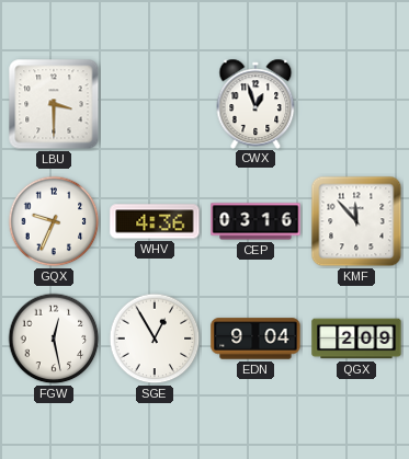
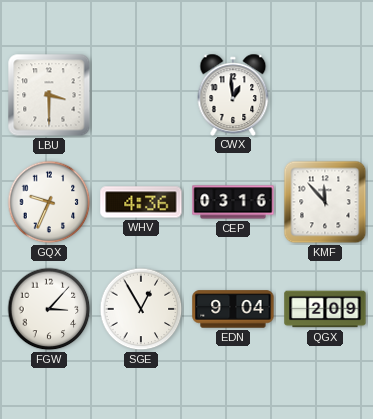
CWX: 12:57 -> 12:59 (233, 94)
FGW: 12:28 -> 3:07 (49, 309)
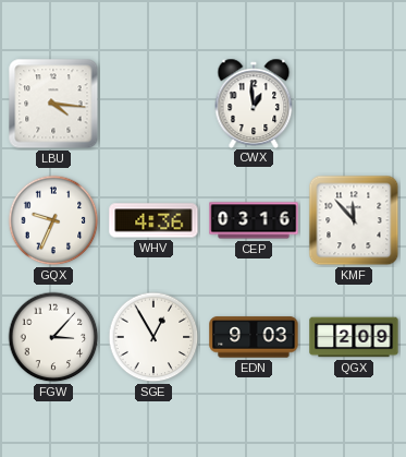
LBU: 3:30 -> 4:16 (53, 104)
EDN: 9:04 -> 9:03 (254, 337)
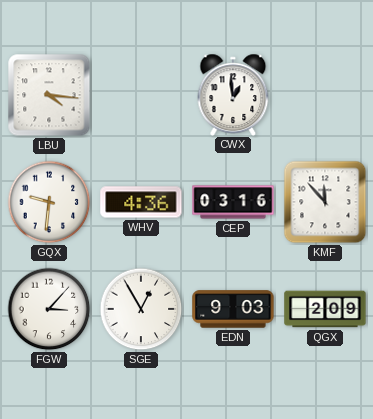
GQX: 9:34 -> 9:31 (49, 202)
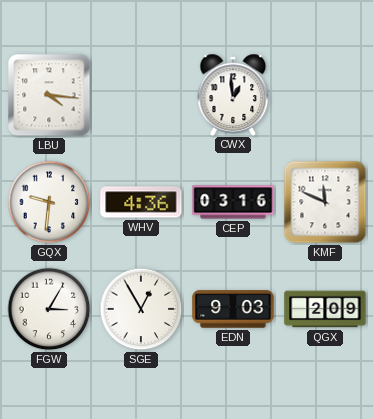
KMF: 11:53 -> 11:49 (325, 202)
FGW: 3:07 -> 3:05 (49, 309)
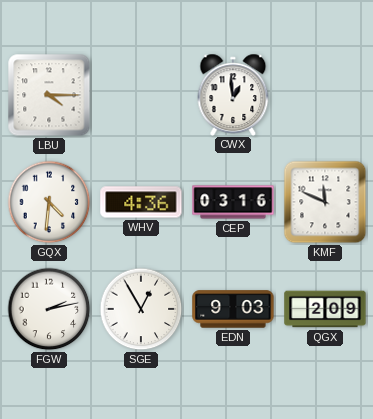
LBU: 4:16 -> 4:15 (49, 95)
GQX: 9:31 -> 4:31 (49, 202)
FGW: 3:05 -> 2:13 (49, 309)
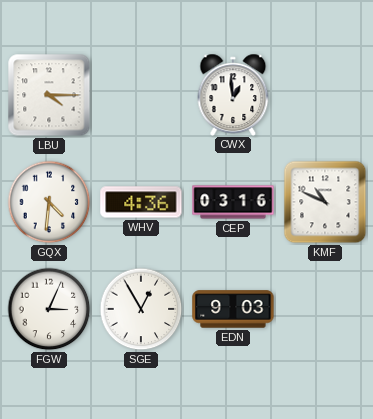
KMF: 11:49 -> 10:49 (325, 202)
FGW: 2:13 -> 3:04 (49, 309)
QGX: 2:09 -> none (325, 309)
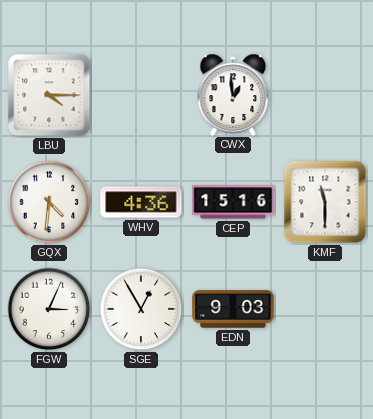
CEP: 03:16 -> 15:16 (233, 202)
KMF: 10:49 -> 11:30 (325, 202)
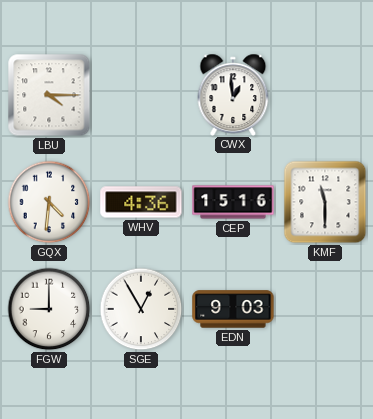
FGW: 3:04 -> 9:00 (49, 309)
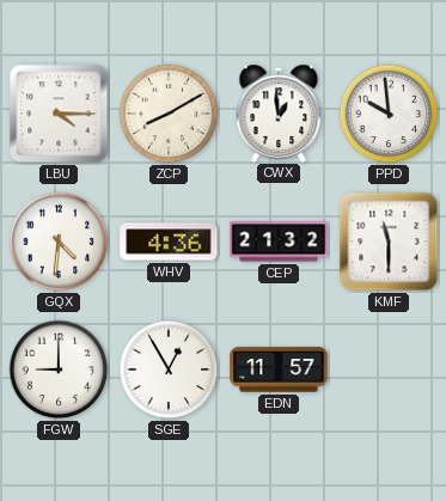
ZCP: none -> 8:10 (169, 114)
PPD: none -> 9:59 (389, 114)
CEP: 15:16 -> 21:32 (279, 242)
EDN: 9:03 -> 11:57 (279, 369)
